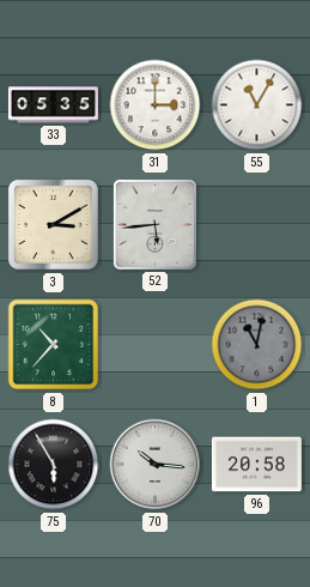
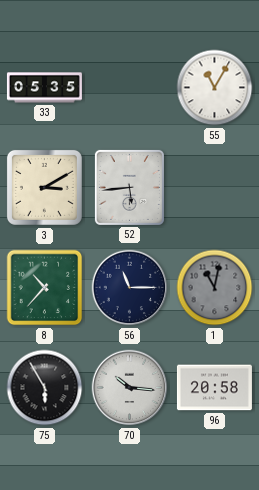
31: 3:00 -> none (156, 105)
56: none -> 11:15 (130, 288)
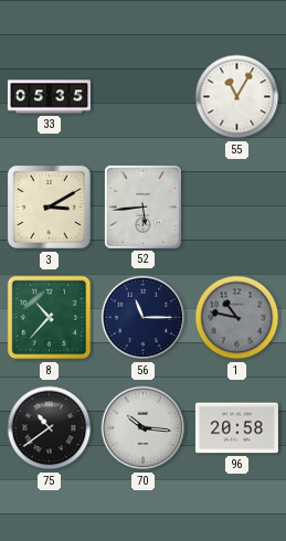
1: 11:02 -> 10:47 (237, 318)
75: 5:55 -> 10:39 (50, 428)
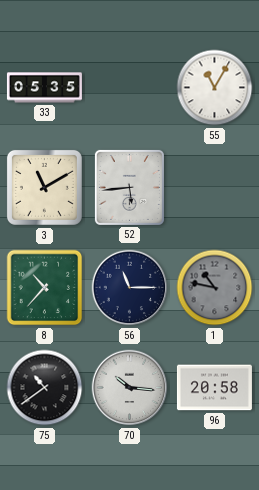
3: 3:10 -> 11:10 (44, 187)
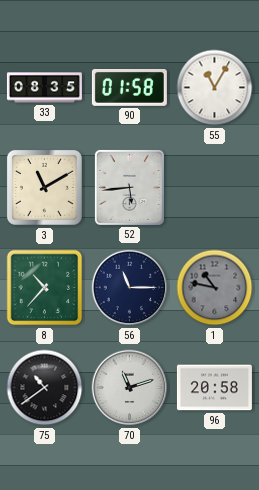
33: 05:35 -> 08:35 (44, 88)
90: none -> 01:58 (129, 87)
70: 10:16 -> 11:12 (130, 388)
